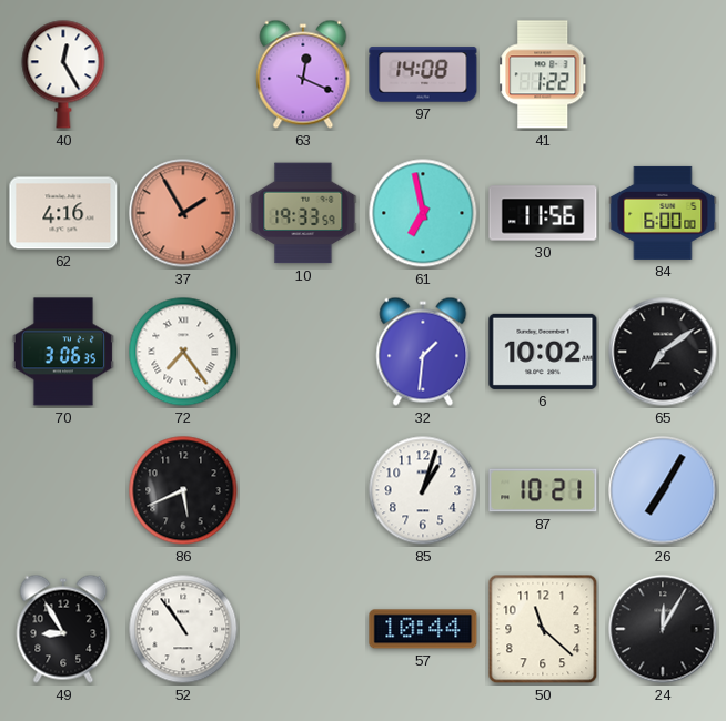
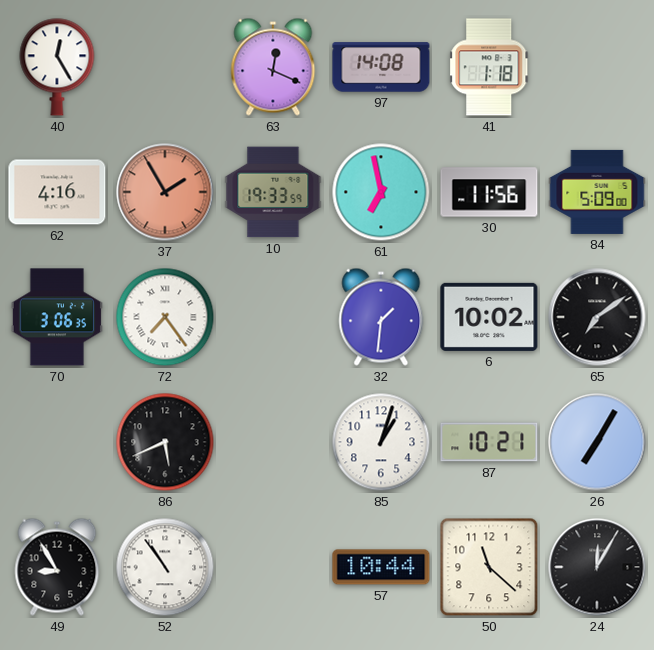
41: 1:22 -> 1:18 (490, 67)
84: 6:00 -> 5:09 (597, 192)
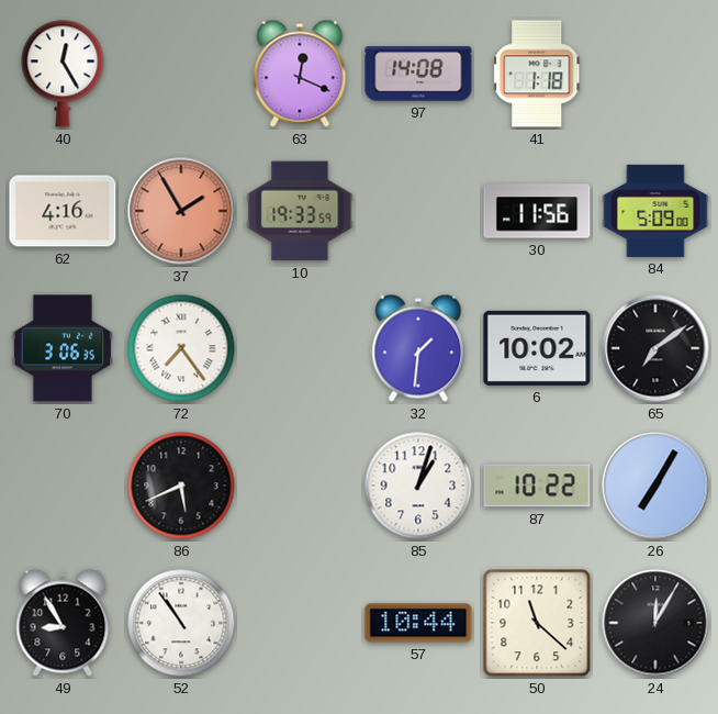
61: 6:58 -> none (381, 192)
87: 10:21 -> 10:22 (537, 486)
